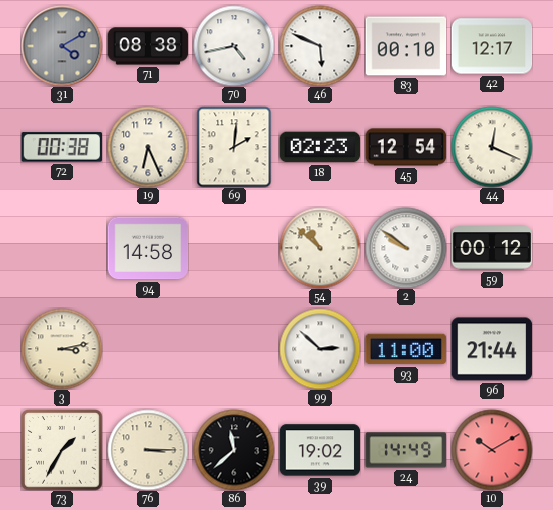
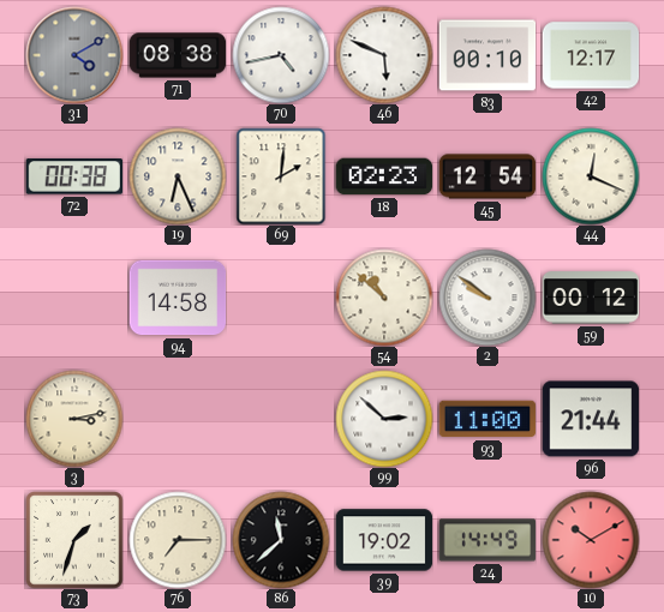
73: 1:35 -> 1:33 (74, 540)
76: 3:15 -> 7:15 (178, 540)
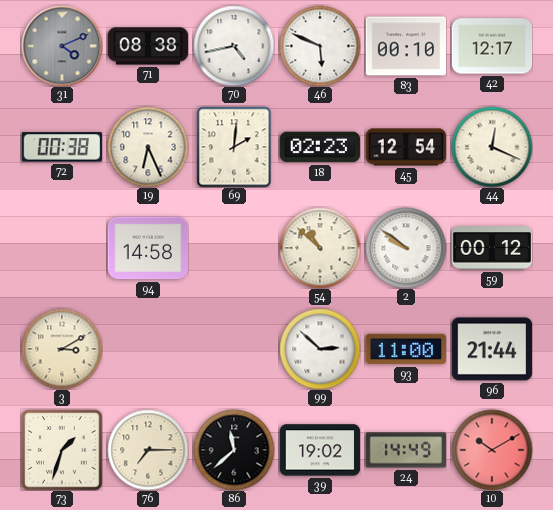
31: 4:10 -> 4:11 (62, 46)
3: 3:13 -> 3:10 (62, 349)
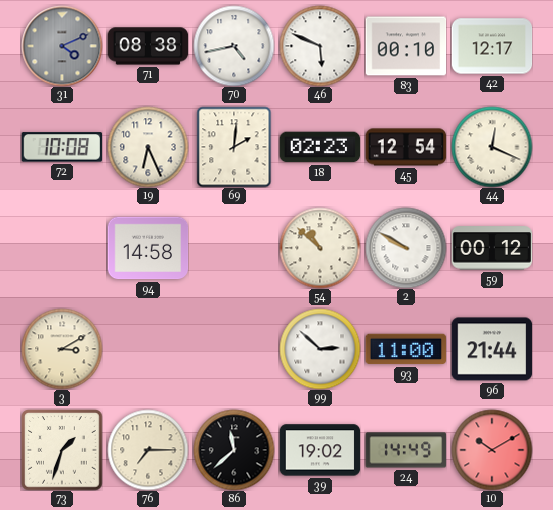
72: 00:38 -> 10:08 (61, 147)
2: 9:51 -> 9:50 (406, 248)
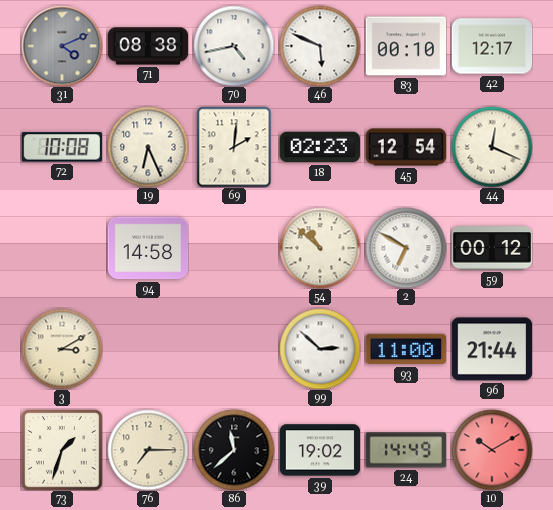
2: 9:50 -> 6:50 (406, 248)
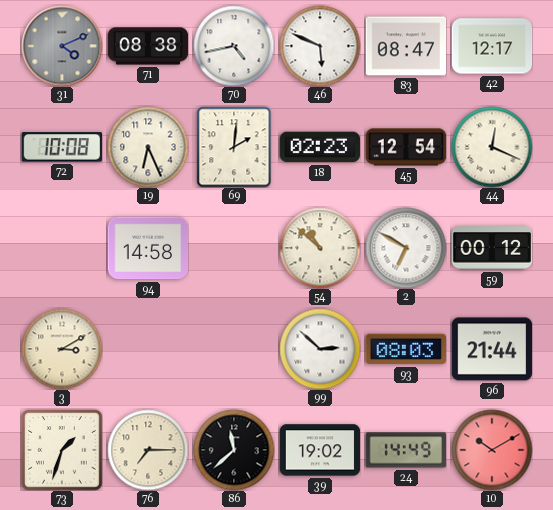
83: 00:10 -> 08:47 (406, 46)
93: 11:00 -> 08:03 (406, 349)
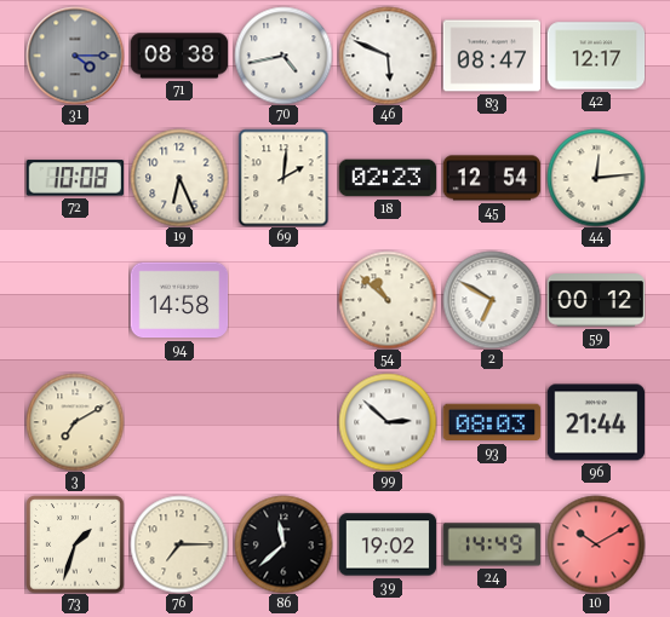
31: 4:11 -> 4:15 (75, 56)
44: 12:19 -> 12:14 (596, 178)
3: 3:10 -> 7:10 (75, 422)
